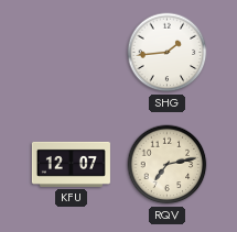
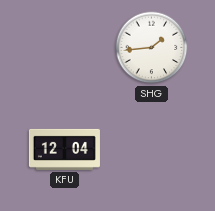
KFU: 12:07 -> 12:04 (64, 149)
RQV: 7:13 -> none (168, 165)
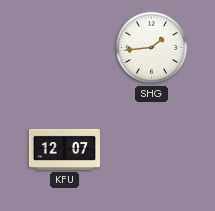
KFU: 12:04 -> 12:07 (64, 149)
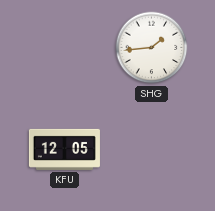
KFU: 12:07 -> 12:05 (64, 149)
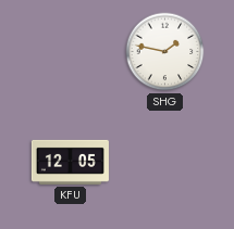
SHG: 1:44 -> 1:47 (165, 52)
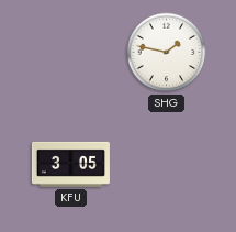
KFU: 12:05 -> 3:05 (70, 164)
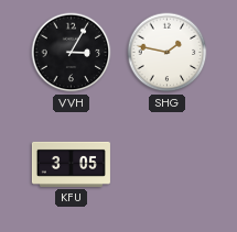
VVH: none -> 3:05 (72, 53)
